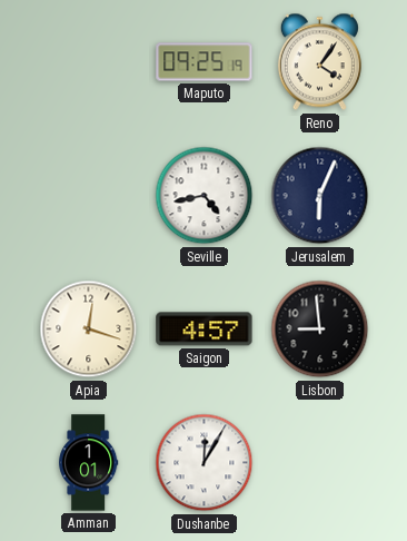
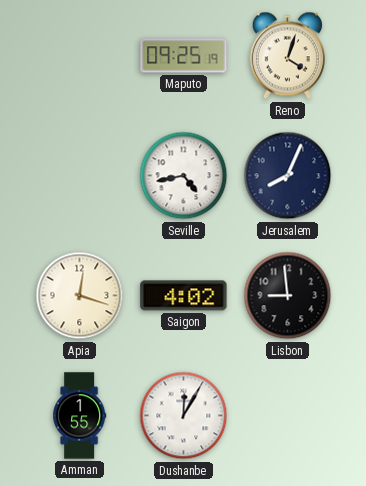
Reno: 4:06 -> 4:03 (287, 56)
Jerusalem: 6:04 -> 8:04 (288, 176)
Saigon: 4:57 -> 4:02 (184, 296)
Amman: 1:01 -> 1:55 (80, 416)
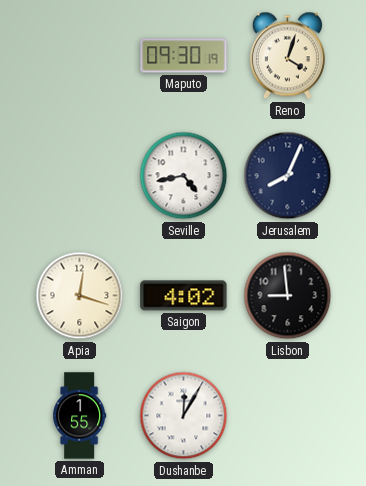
Maputo: 09:25 -> 09:30 (184, 56)
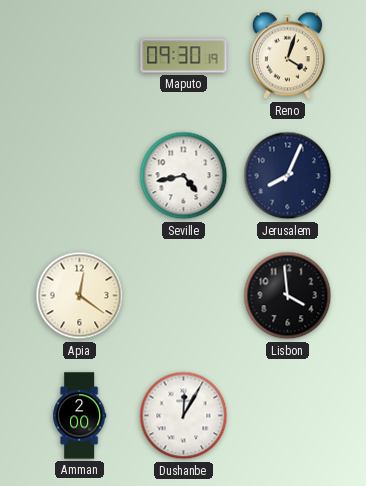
Apia: 12:18 -> 12:21 (80, 296)
Saigon: 4:02 -> none (184, 296)
Lisbon: 8:59 -> 3:59 (288, 296)
Amman: 1:55 -> 2:00 (80, 416)
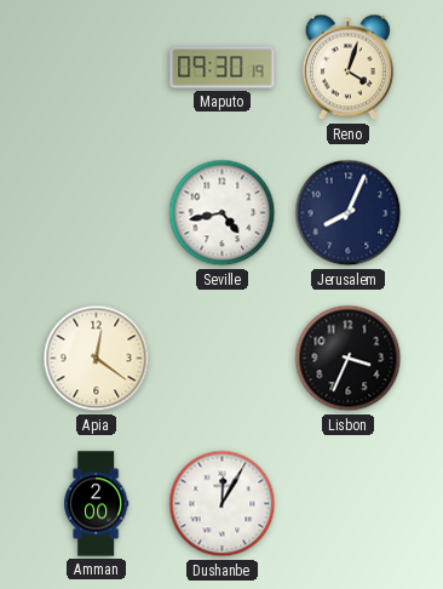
Lisbon: 3:59 -> 3:34 (349, 359)
